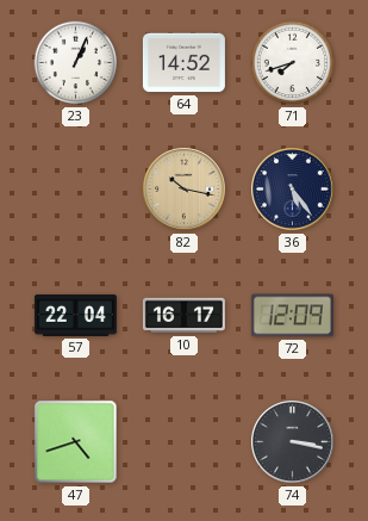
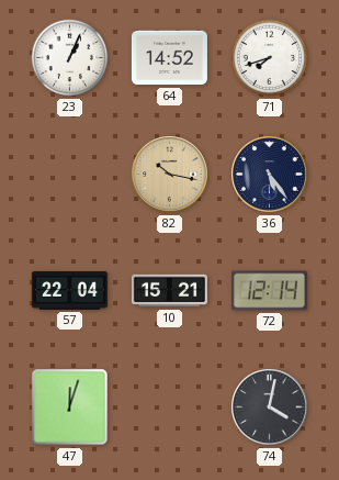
10: 16:17 -> 15:21 (169, 291)
72: 12:09 -> 12:14 (269, 291)
47: 4:42 -> 12:03 (70, 408)
74: 3:17 -> 4:02 (270, 408)
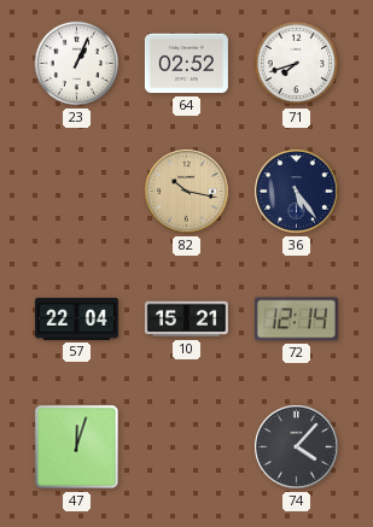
64: 14:52 -> 02:52 (186, 64)
74: 4:02 -> 4:07 (297, 447)
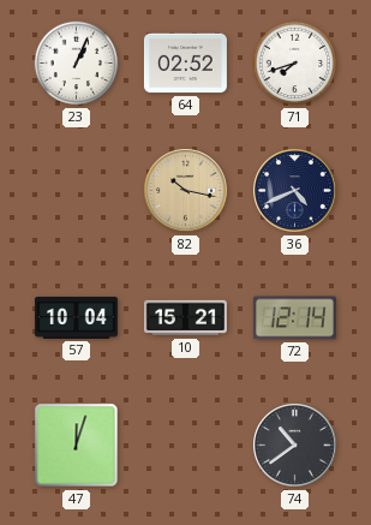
36: 5:24 -> 4:41 (295, 191)
57: 22:04 -> 10:04 (76, 317)
74: 4:07 -> 10:39 (295, 446)
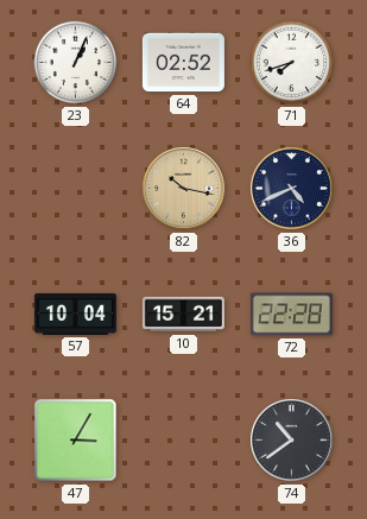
72: 12:14 -> 22:28 (291, 315)
47: 12:03 -> 3:05 (76, 441)
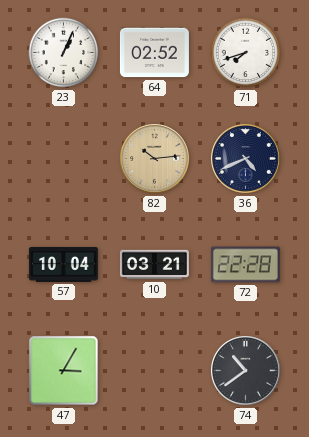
82: 10:17 -> 10:14 (155, 159)
10: 15:21 -> 03:21 (154, 265)
